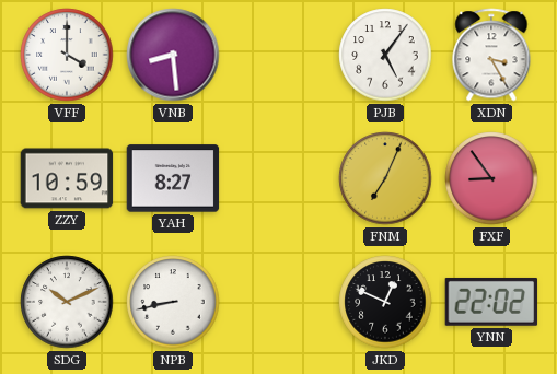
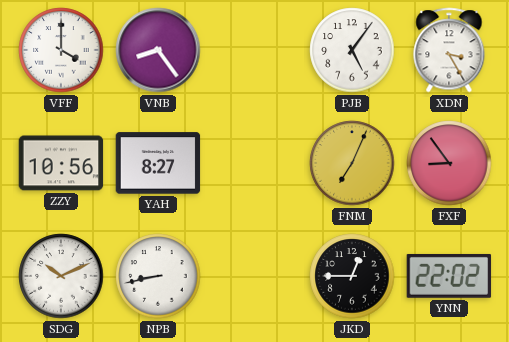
VNB: 8:29 -> 8:24 (158, 50)
ZZY: 10:59 -> 10:56 (61, 163)
JKD: 12:49 -> 12:45 (352, 276)
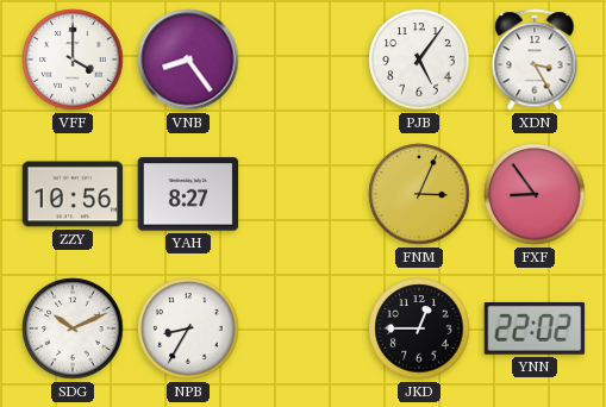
FNM: 7:04 -> 3:04 (419, 194)
NPB: 8:43 -> 8:35 (188, 328)
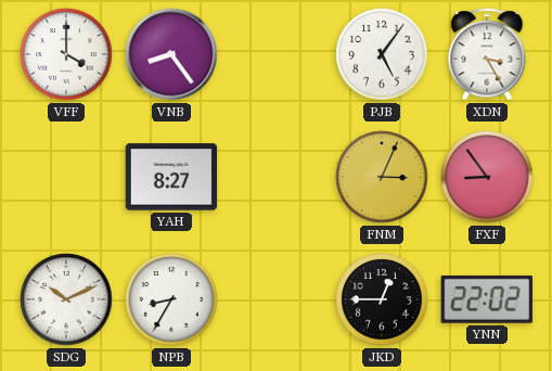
ZZY: 10:56 -> none (73, 194)
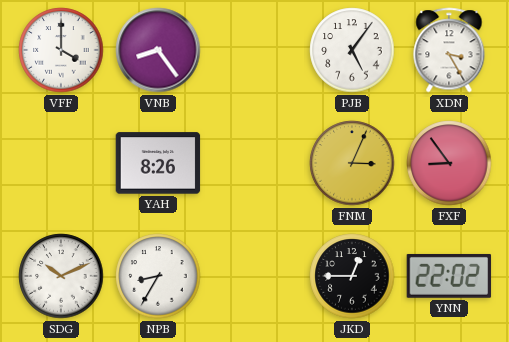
YAH: 8:27 -> 8:26 (158, 163)
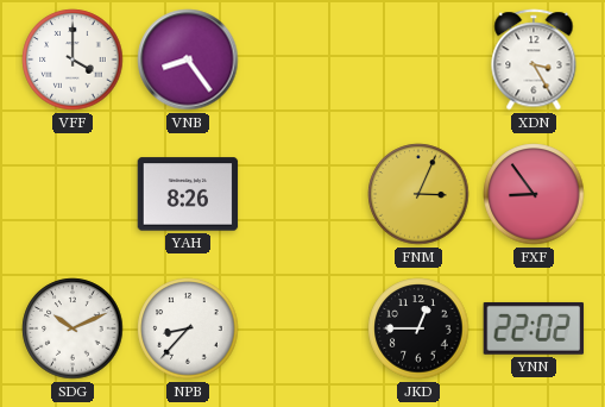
PJB: 5:06 -> none (352, 50)
NPB: 8:35 -> 8:37 (188, 328)
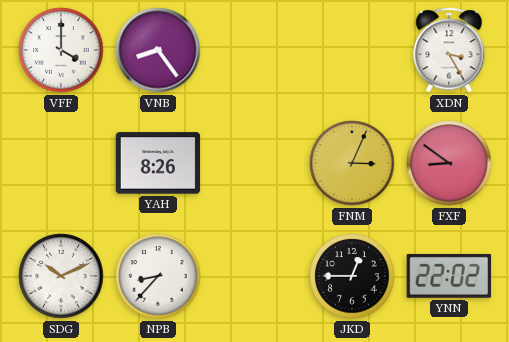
FXF: 8:54 -> 8:51 (449, 163)
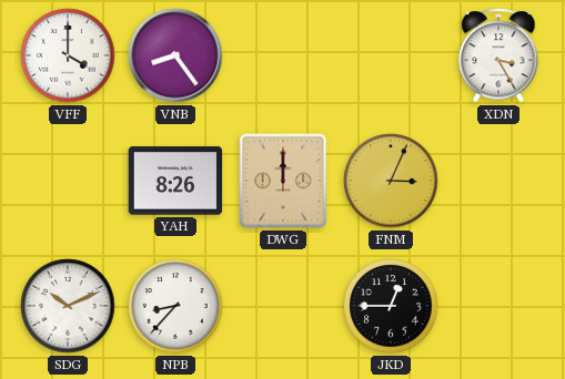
DWG: none -> 12:00 (283, 181)
FXF: 8:51 -> none (449, 163)
YNN: 22:02 -> none (449, 276)
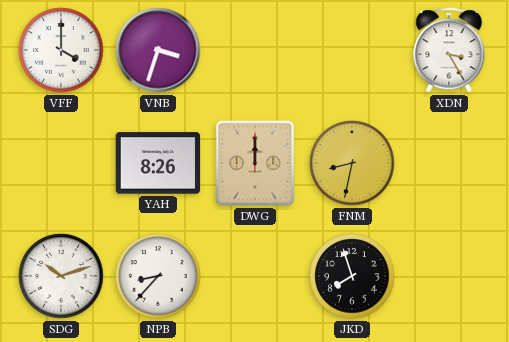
VNB: 8:24 -> 3:33 (158, 50)
FNM: 3:04 -> 8:32 (352, 163)
SDG: 10:11 -> 10:12 (61, 276)
JKD: 12:45 -> 7:57 (352, 276)
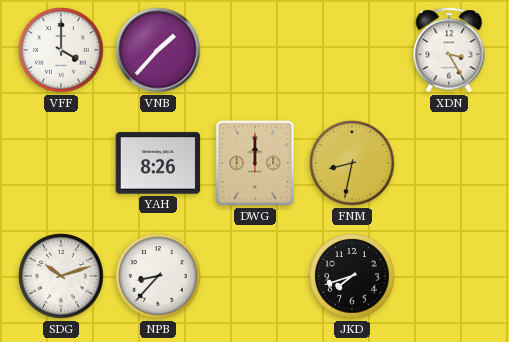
VNB: 3:33 -> 1:37 (158, 50)
JKD: 7:57 -> 7:42 (352, 276)
